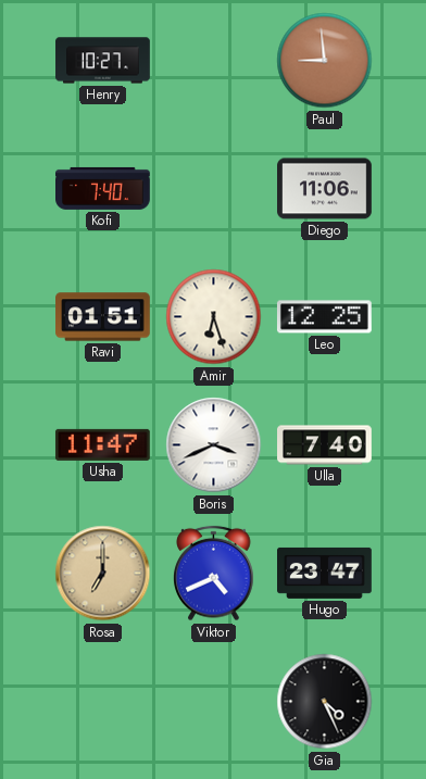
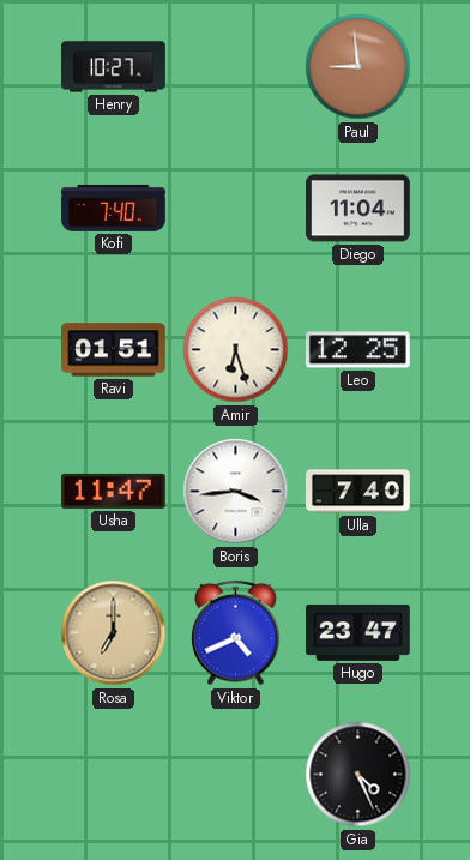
Diego: 11:06 -> 11:04 (358, 209)
Boris: 3:41 -> 3:44 (236, 492)
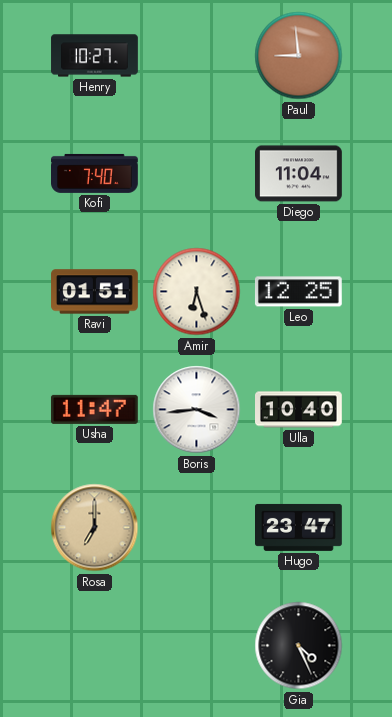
Ulla: 7:40 -> 10:40 (299, 410)
Viktor: 4:41 -> none (236, 633)
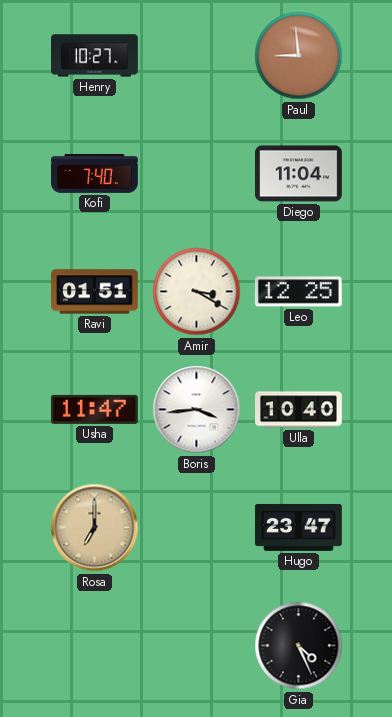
Amir: 6:27 -> 3:20 (197, 292)
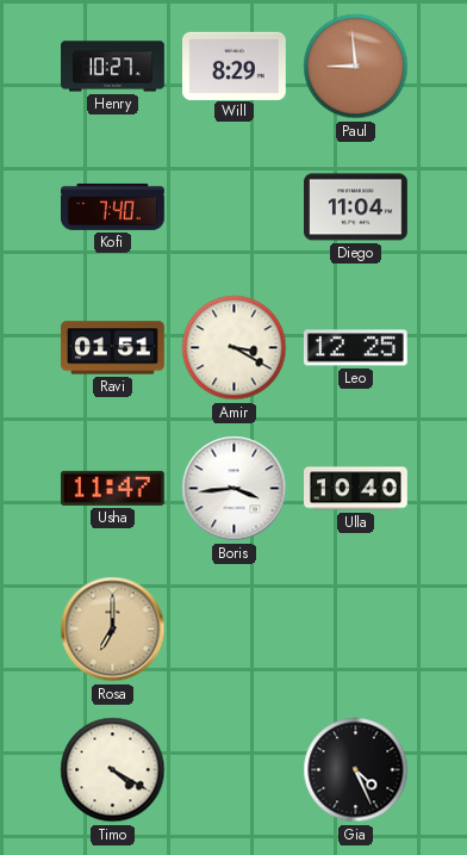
Will: none -> 8:29 (235, 66)
Hugo: 23:47 -> none (299, 527)
Timo: none -> 4:20 (113, 770)
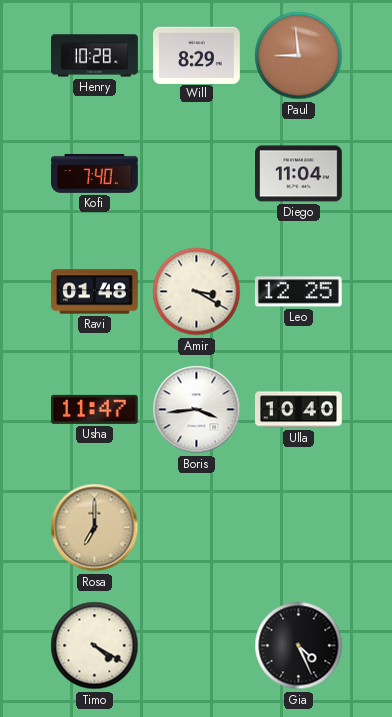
Henry: 10:27 -> 10:28 (95, 56)
Ravi: 01:51 -> 01:48 (95, 292)
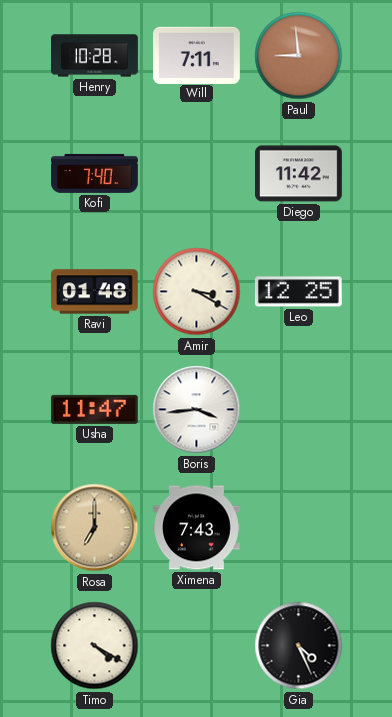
Will: 8:29 -> 7:11 (197, 55)
Diego: 11:04 -> 11:42 (299, 174)
Ulla: 10:40 -> none (299, 410)
Ximena: none -> 7:43 (197, 528)
